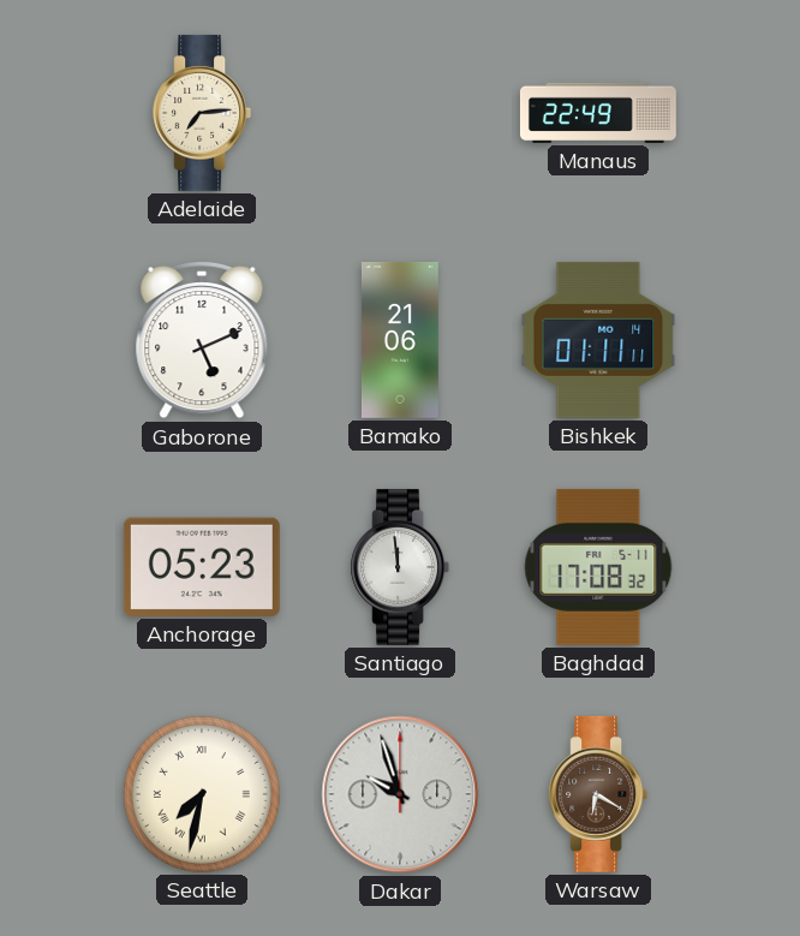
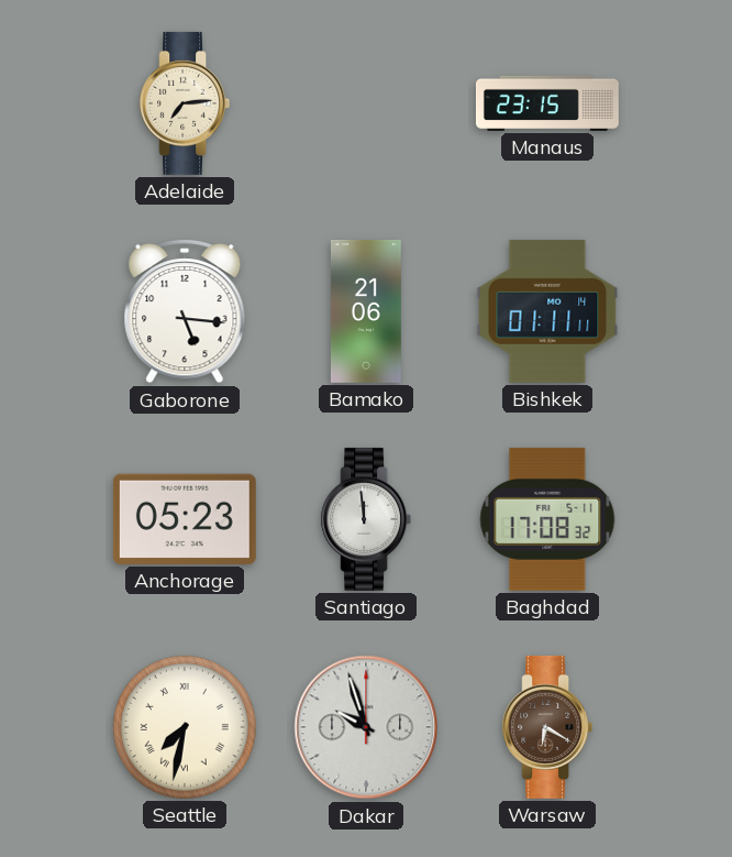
Manaus: 22:49 -> 23:15 (547, 103)
Gaborone: 5:11 -> 5:16 (185, 311)
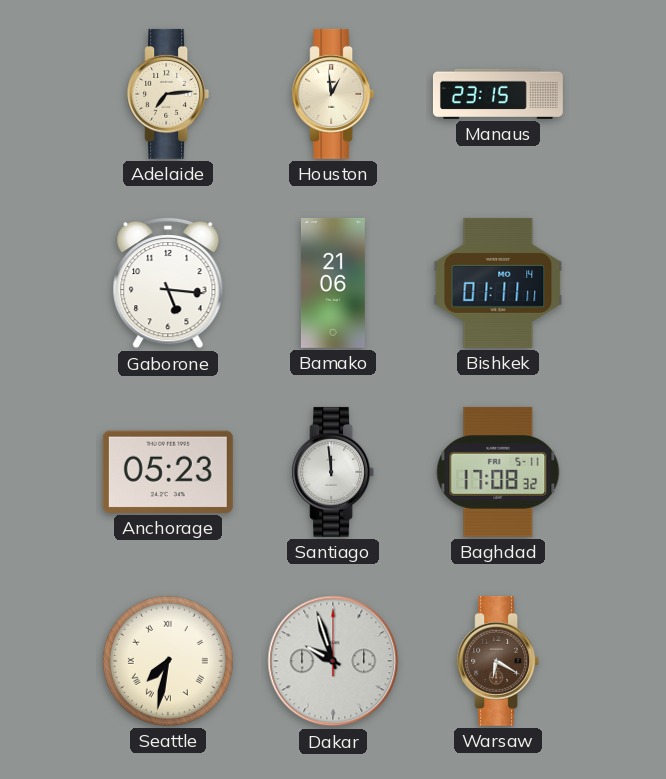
Houston: none -> 12:59 (333, 94)
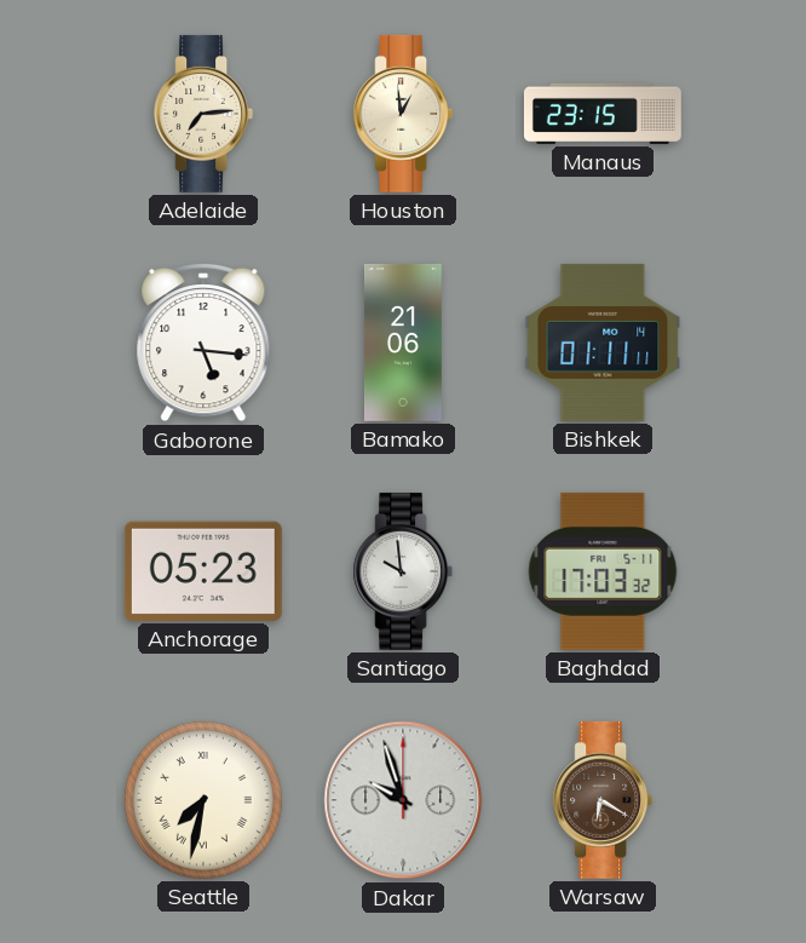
Santiago: 11:59 -> 9:59 (403, 571)
Baghdad: 17:08 -> 17:03 (603, 571)
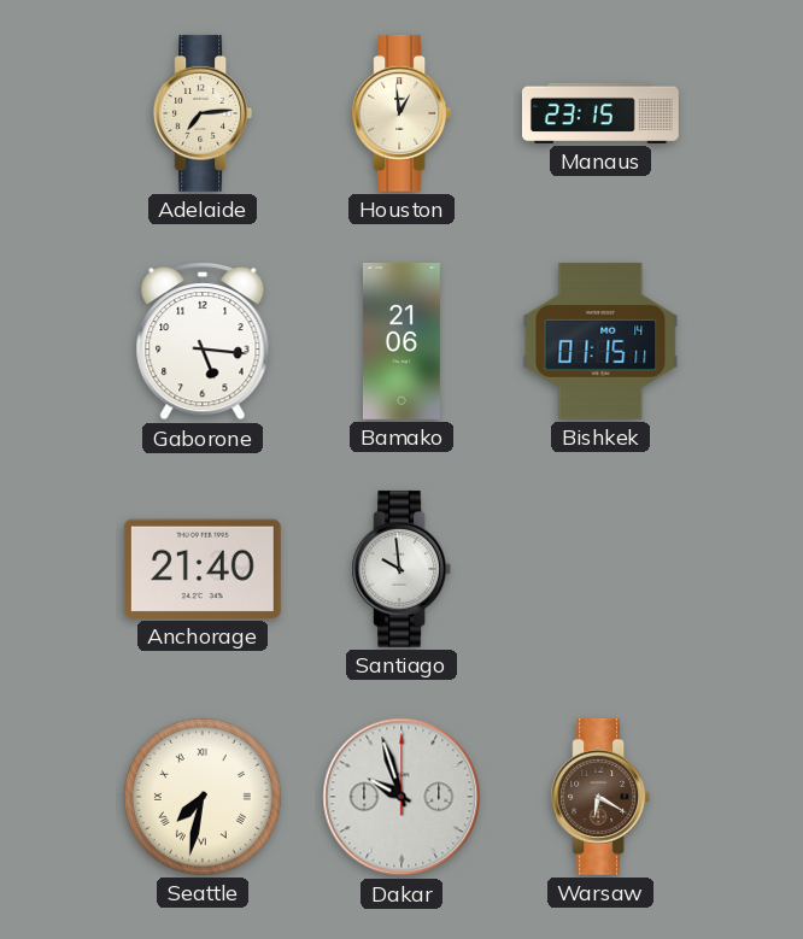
Bishkek: 01:11 -> 01:15 (600, 341)
Anchorage: 05:23 -> 21:40 (203, 569)
Baghdad: 17:03 -> none (603, 571)
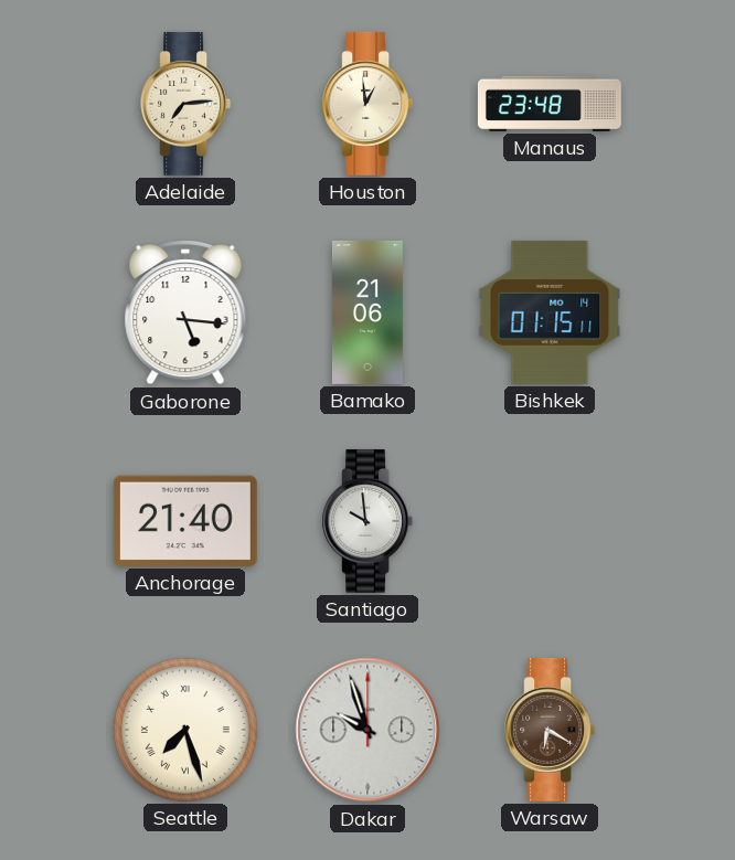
Manaus: 23:15 -> 23:48 (550, 104)
Seattle: 7:32 -> 7:27 (185, 730)
